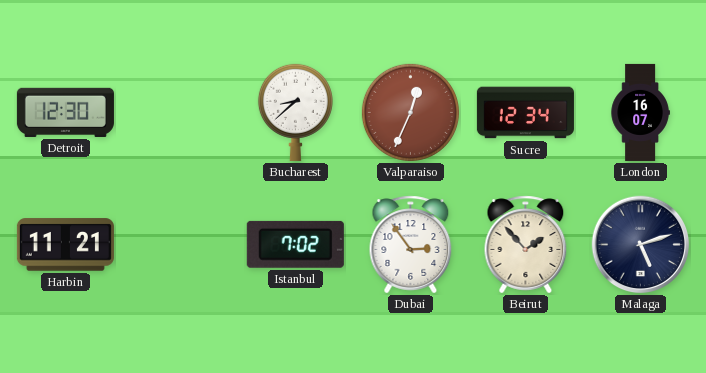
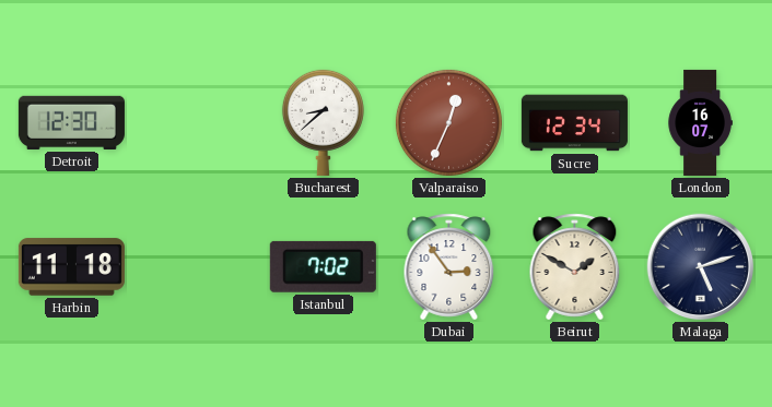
Harbin: 11:21 -> 11:18 (71, 267)
Beirut: 1:53 -> 1:50 (575, 267)
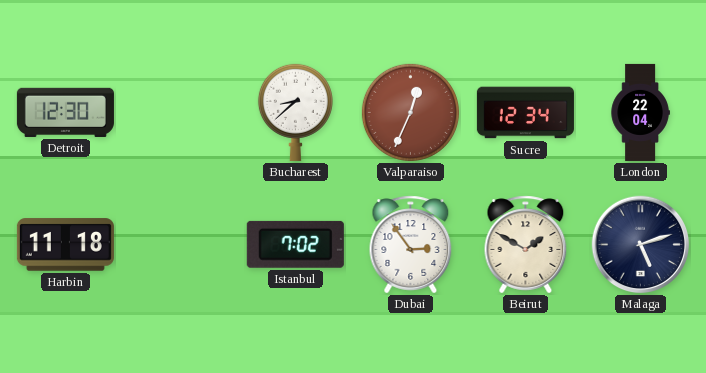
London: 16:07 -> 22:04 (640, 112)
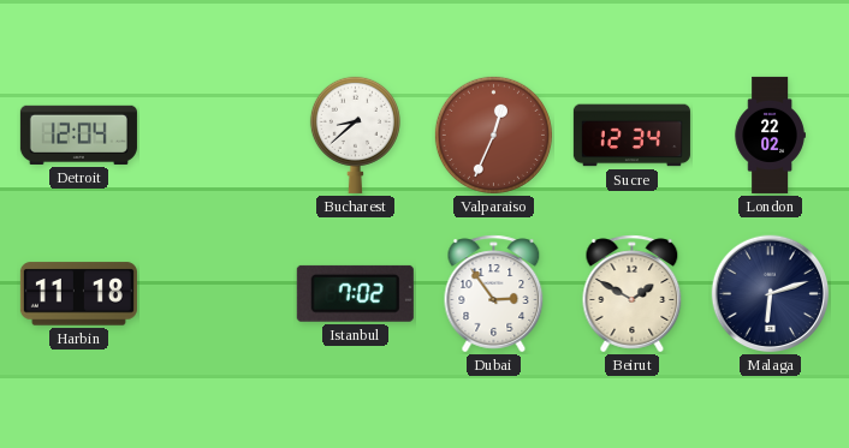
Detroit: 12:30 -> 12:04 (78, 135)
London: 22:04 -> 22:02 (770, 135)
Malaga: 5:12 -> 6:12 (771, 294)
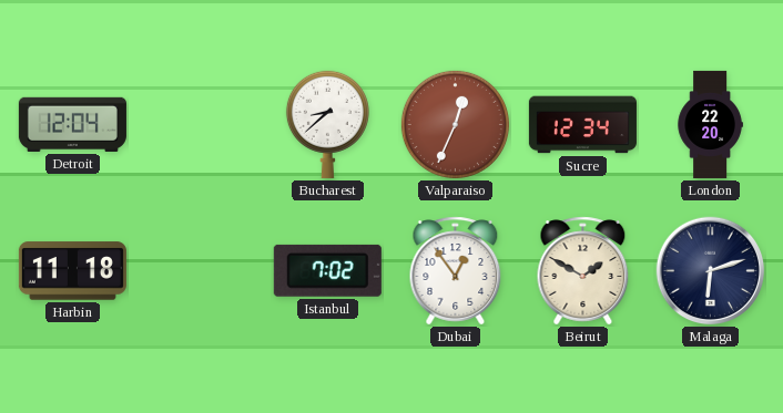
London: 22:02 -> 22:20 (710, 124)
Dubai: 2:54 -> 12:54 (456, 271)
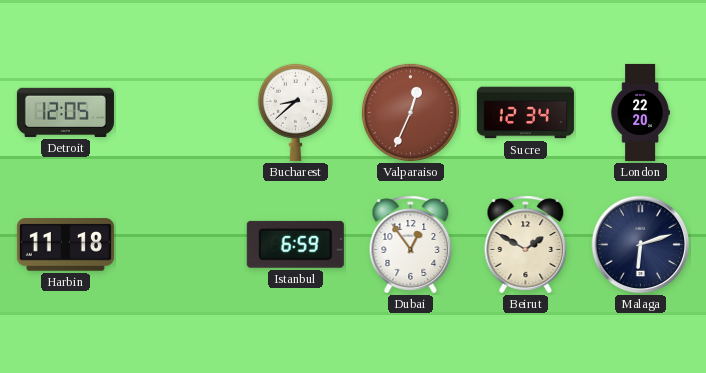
Detroit: 12:04 -> 12:05 (65, 112)
Istanbul: 7:02 -> 6:59 (295, 244)
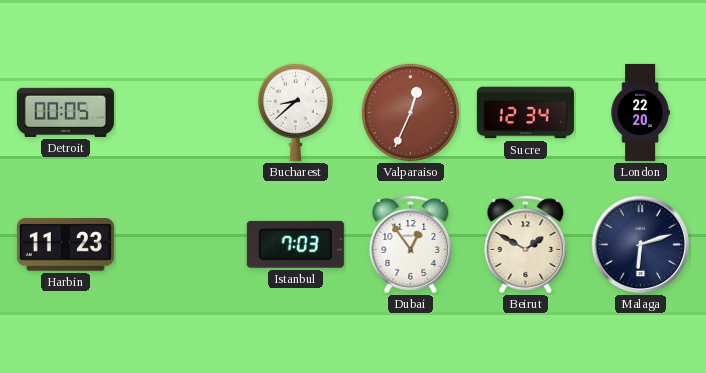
Detroit: 12:05 -> 00:05 (65, 112)
Harbin: 11:18 -> 11:23 (65, 245)
Istanbul: 6:59 -> 7:03 (295, 244)
